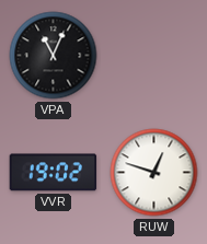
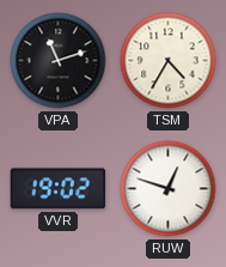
VPA: 11:04 -> 11:12 (59, 61)
TSM: none -> 4:35 (169, 61)
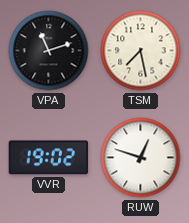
TSM: 4:35 -> 7:28 (141, 51)
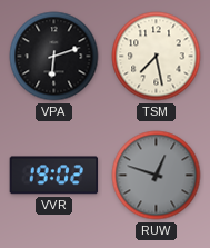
VPA: 11:12 -> 6:12 (54, 57)
RUW dial: white -> grey (157, 176)
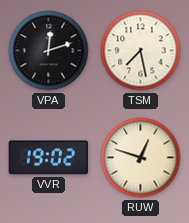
VPA: 6:12 -> 12:12 (49, 51)
RUW dial: grey -> cream (141, 158)
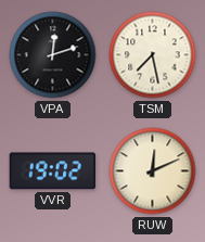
RUW: 12:48 -> 12:11 (153, 171)
